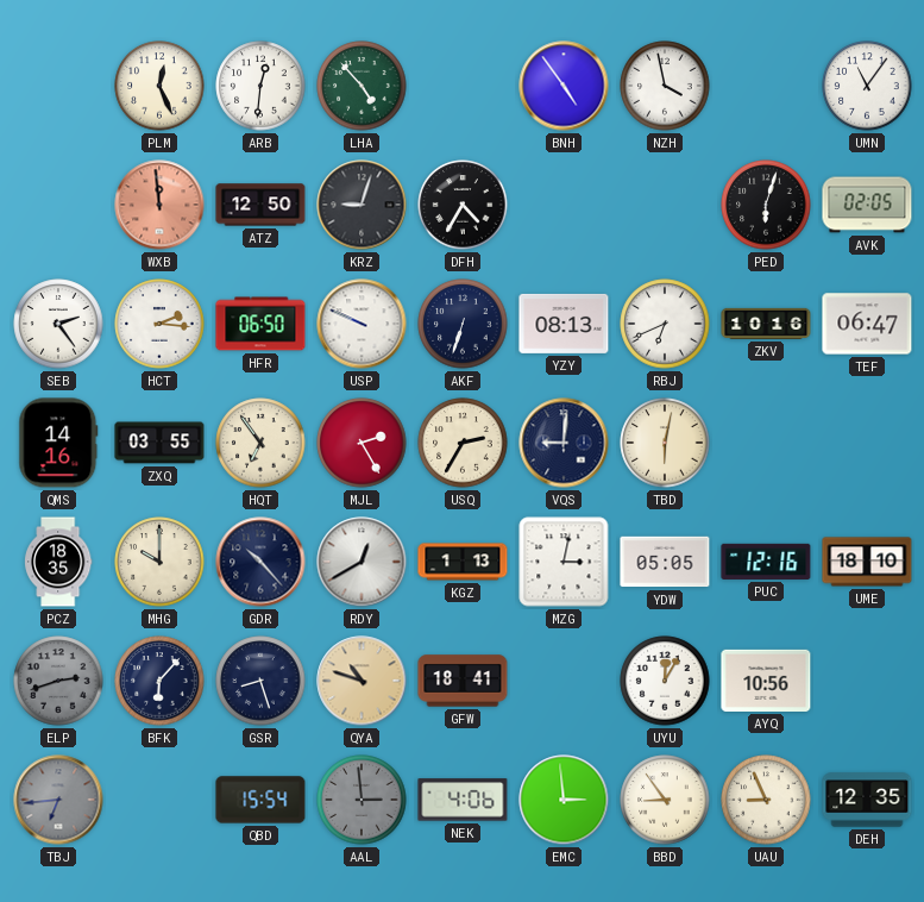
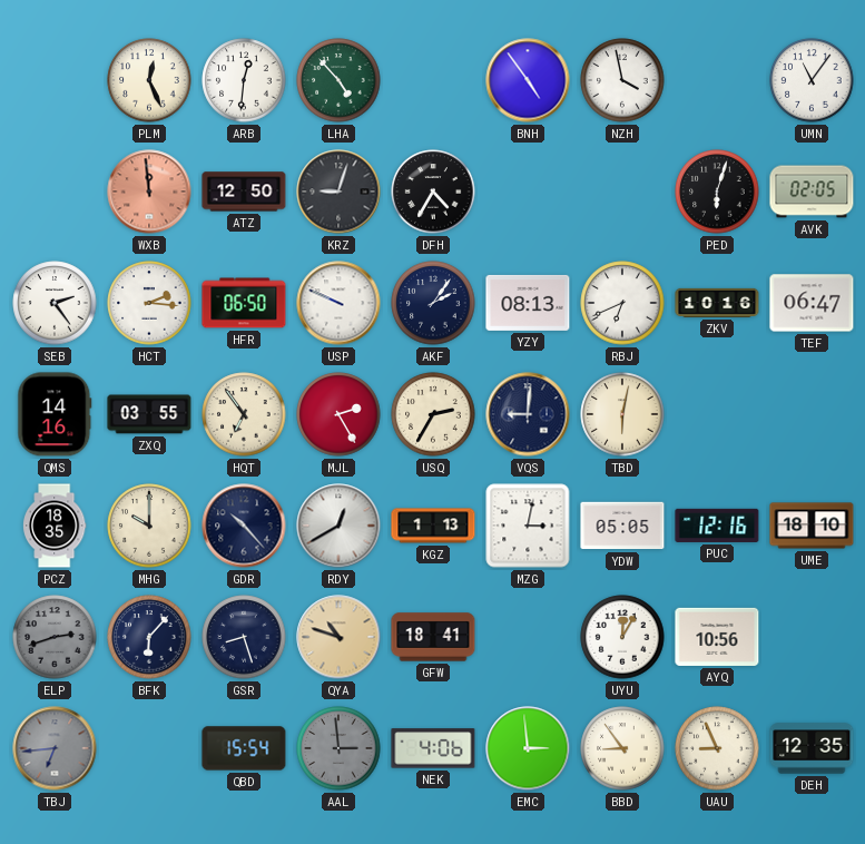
AKF: 6:33 -> 2:06 (433, 303)
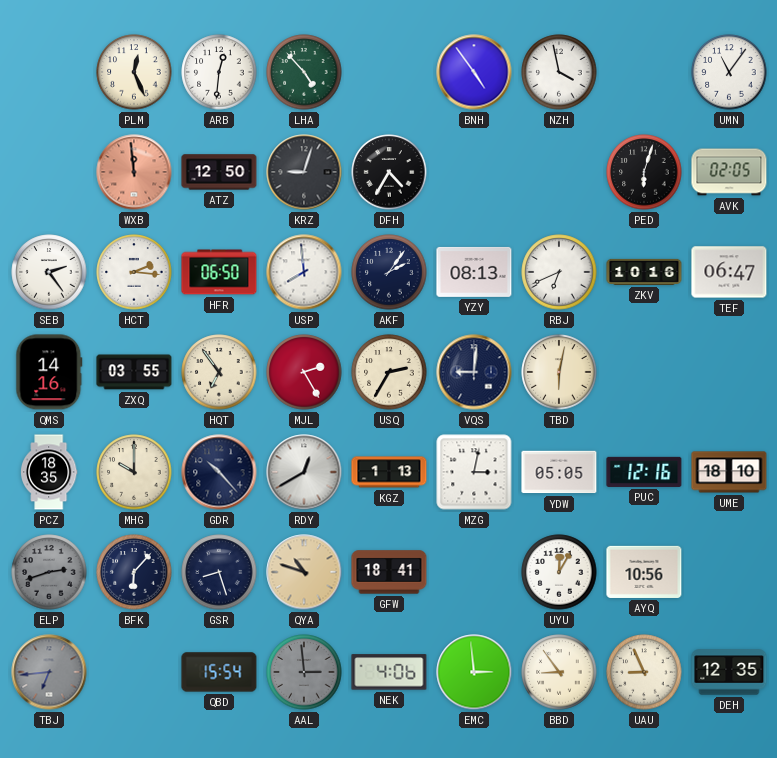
USP: 9:49 -> 7:59 (304, 272)
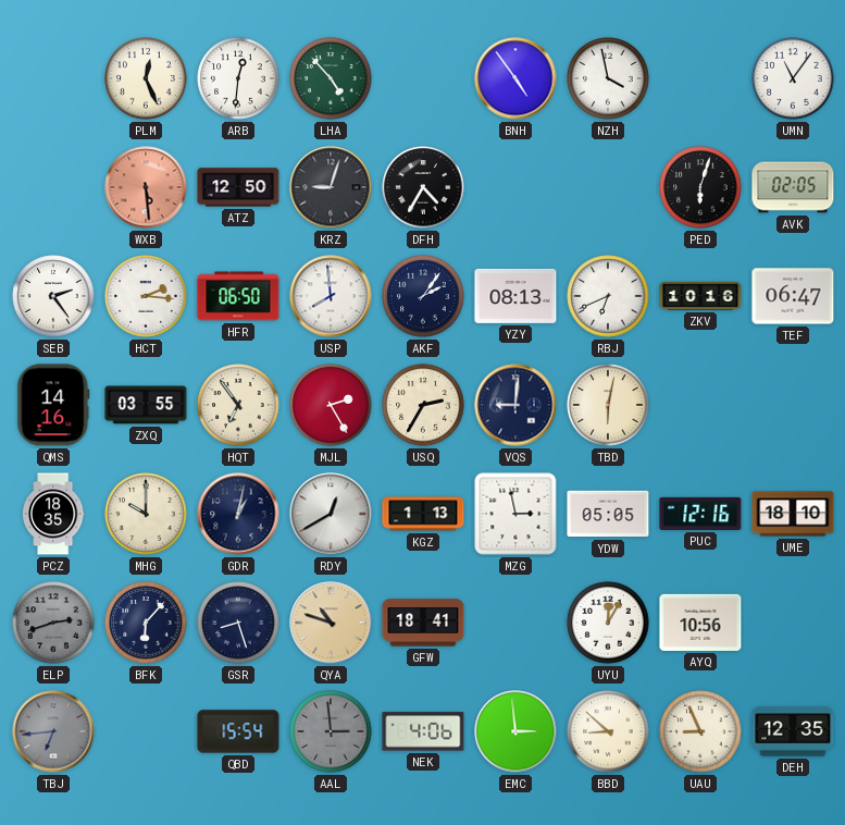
WXB: 11:59 -> 5:29 (146, 187)
GDR: 10:23 -> 1:02 (238, 514)
MZG: 3:02 -> 2:58 (515, 514)
BBD: 8:54 -> 8:52 (608, 731)
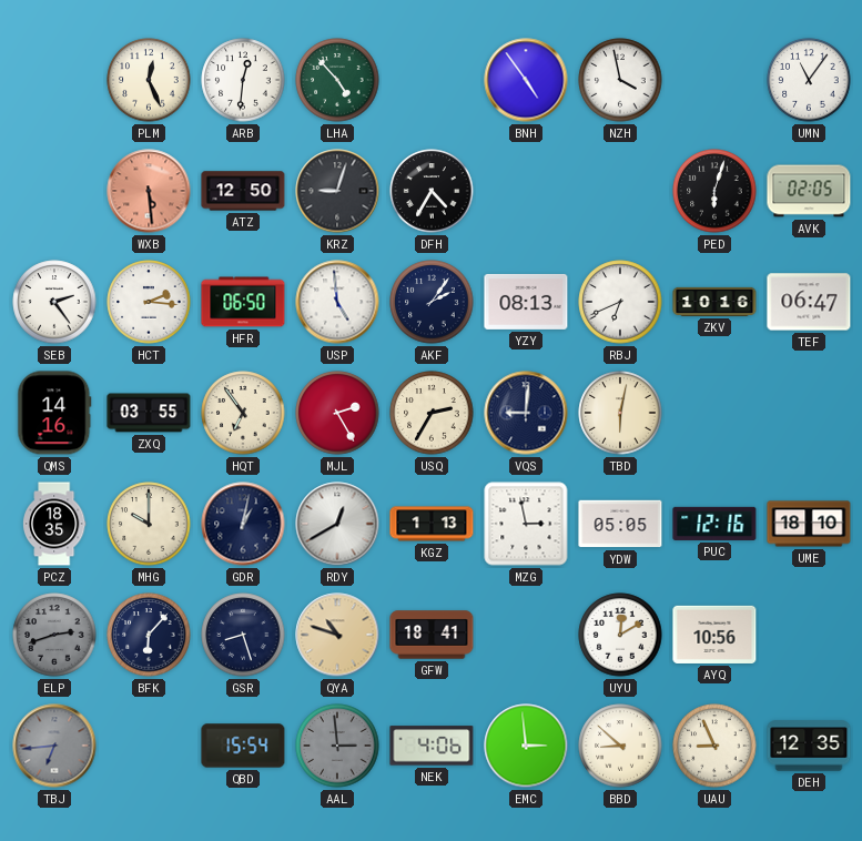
USP: 7:59 -> 4:59 (337, 302)
UYU: 12:05 -> 12:10 (620, 635)
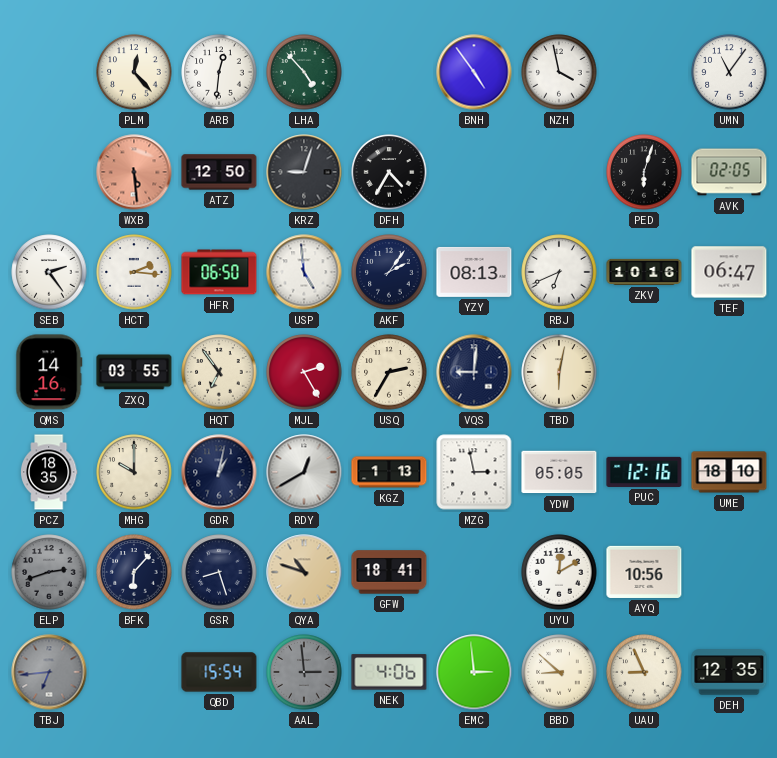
PLM: 12:26 -> 12:23 (134, 72)
